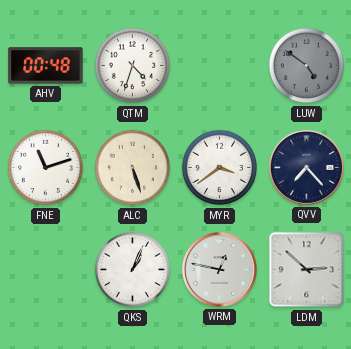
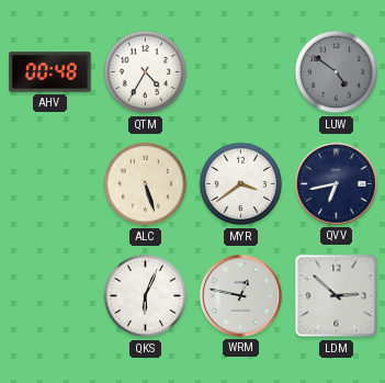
QTM: 4:33 -> 4:35 (146, 72)
FNE: 11:12 -> none (46, 168)
QVV: 7:23 -> 6:43 (336, 183)
QKS: 1:04 -> 6:04 (146, 296)
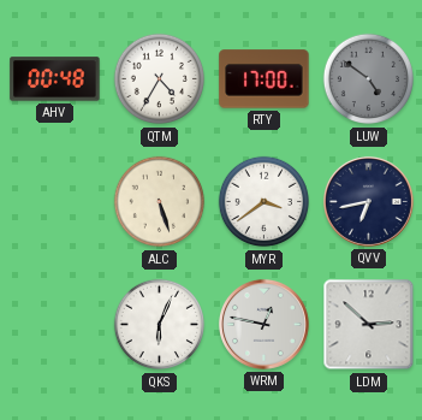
RTY: none -> 17:00 (265, 79)
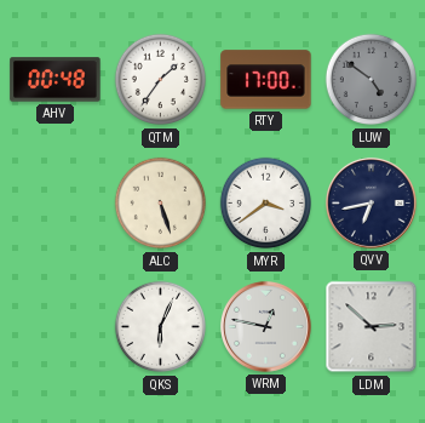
QTM: 4:35 -> 1:36 (161, 80)
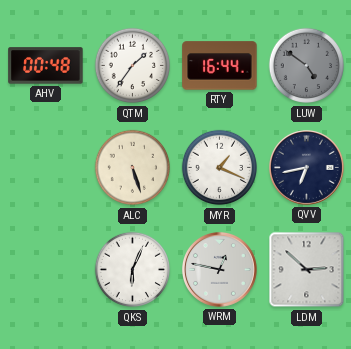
RTY: 17:00 -> 16:44 (220, 66)
MYR: 3:39 -> 1:19 (220, 168)
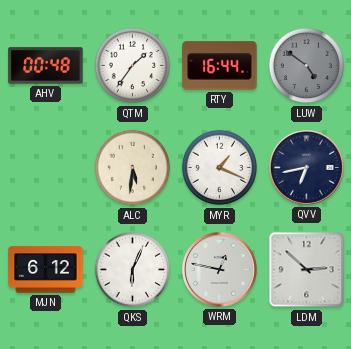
ALC: 5:27 -> 5:31 (133, 168)
MJN: none -> 6:12 (46, 270)
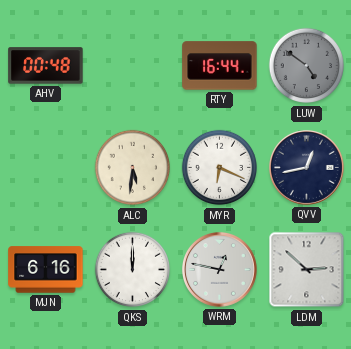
QTM: 1:36 -> none (133, 66)
MYR: 1:19 -> 6:19 (220, 168)
QVV: 6:43 -> 12:43 (306, 167)
MJN: 6:12 -> 6:16 (46, 270)
QKS: 6:04 -> 12:00 (133, 270)
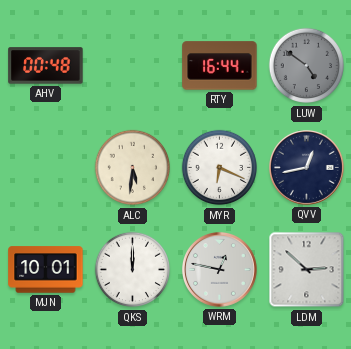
MJN: 6:16 -> 10:01 (46, 270)
